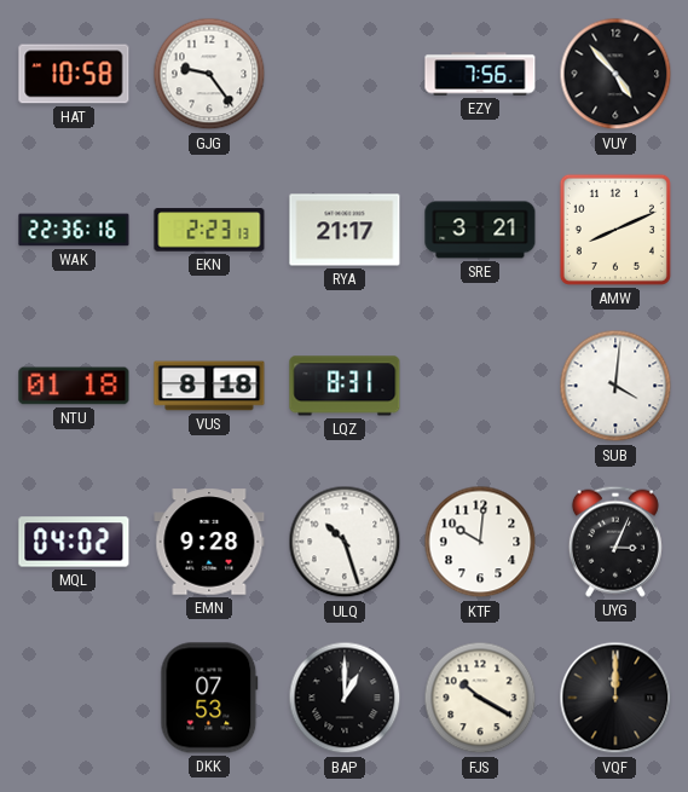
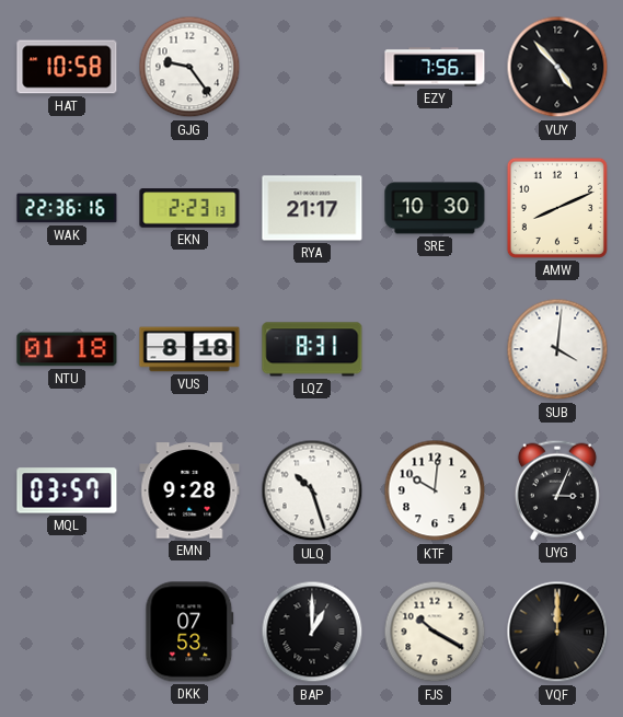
SRE: 3:21 -> 10:30 (435, 208)
MQL: 04:02 -> 03:57 (67, 490)
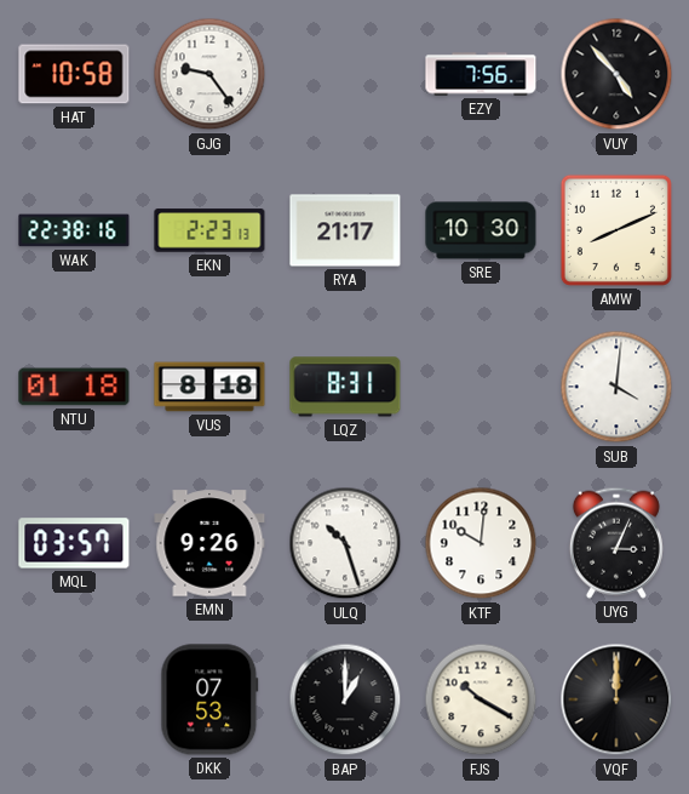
WAK: 22:36 -> 22:38 (74, 230)
EMN: 9:28 -> 9:26 (209, 543)
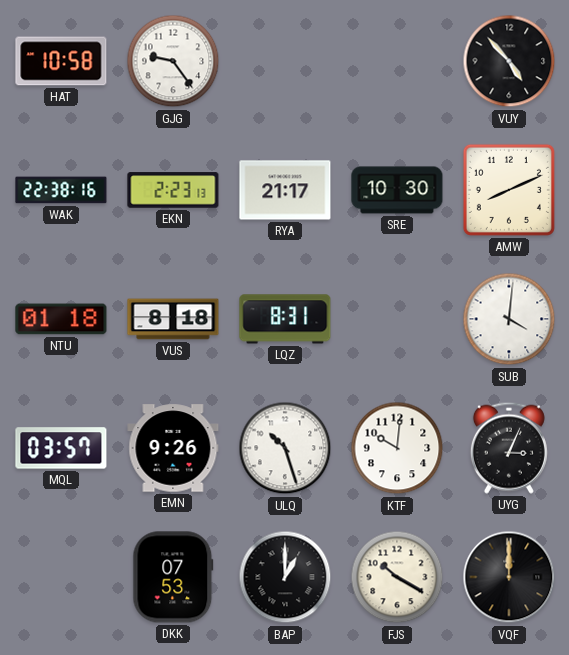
EZY: 7:56 -> none (481, 74)
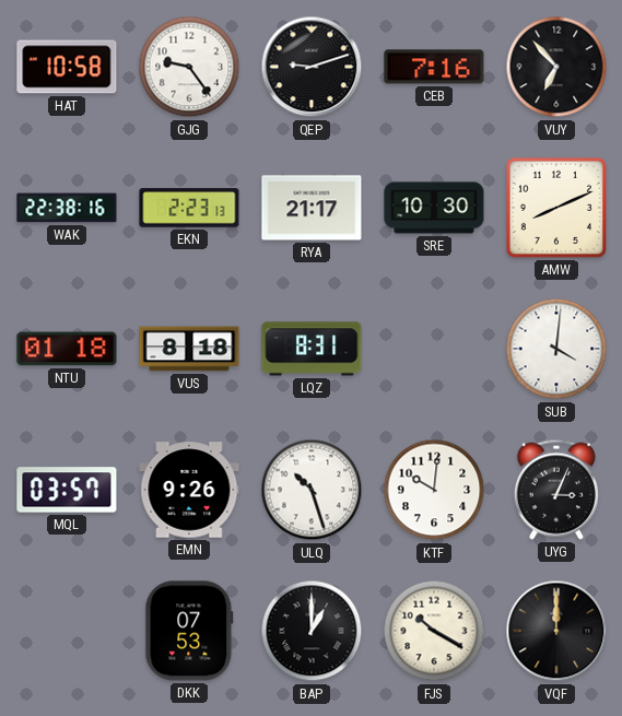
QEP: none -> 9:12 (312, 67)
CEB: none -> 7:16 (434, 67)
VUY: 4:53 -> 6:53 (556, 67)
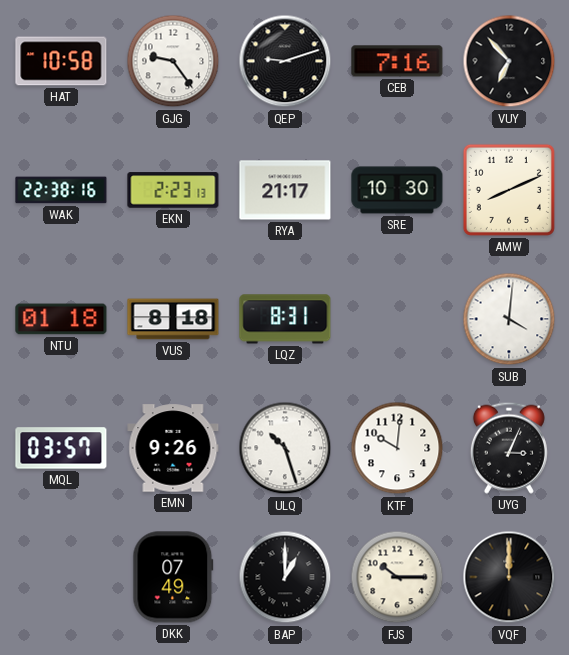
DKK: 07:53 -> 07:49 (173, 577)
FJS: 10:20 -> 10:15 (397, 577)
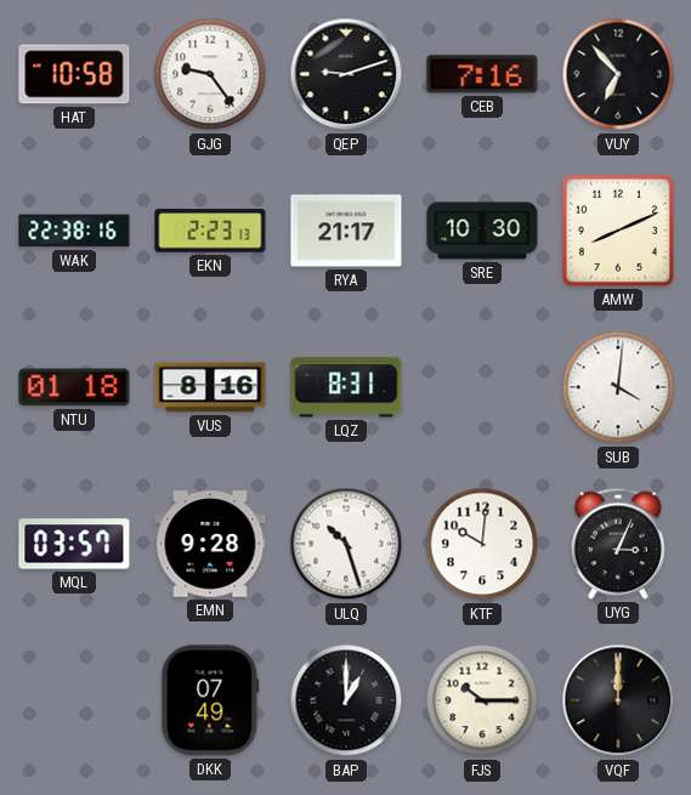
VUS: 8:18 -> 8:16 (210, 387)
EMN: 9:26 -> 9:28 (210, 544)
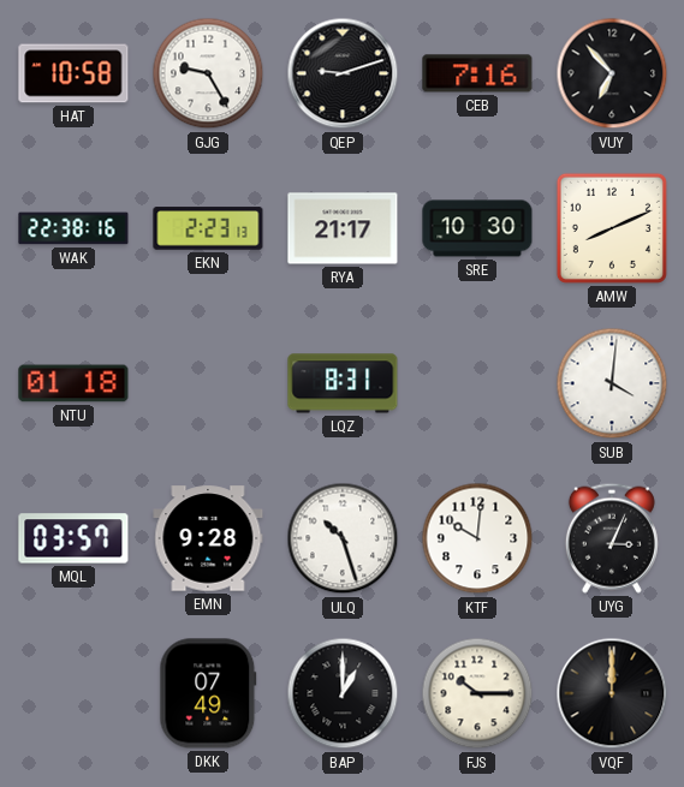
GJG: 9:24 -> 9:25 (208, 73)
VUS: 8:16 -> none (210, 387)
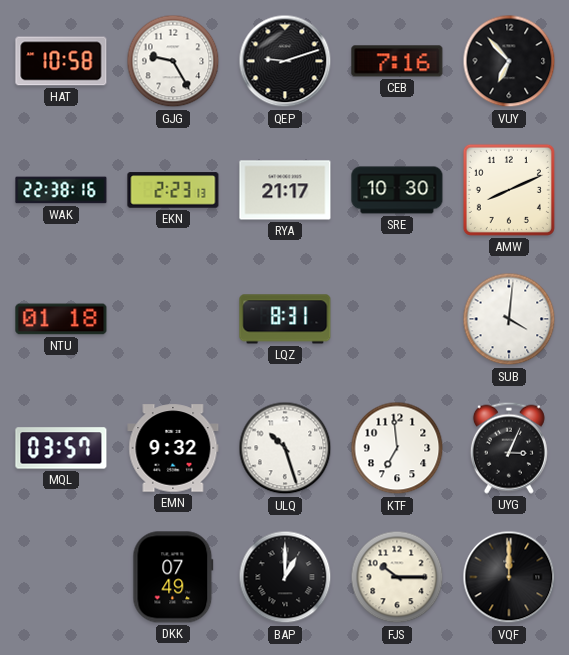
EMN: 9:28 -> 9:32 (173, 448)
KTF: 10:01 -> 6:59 (397, 448)
